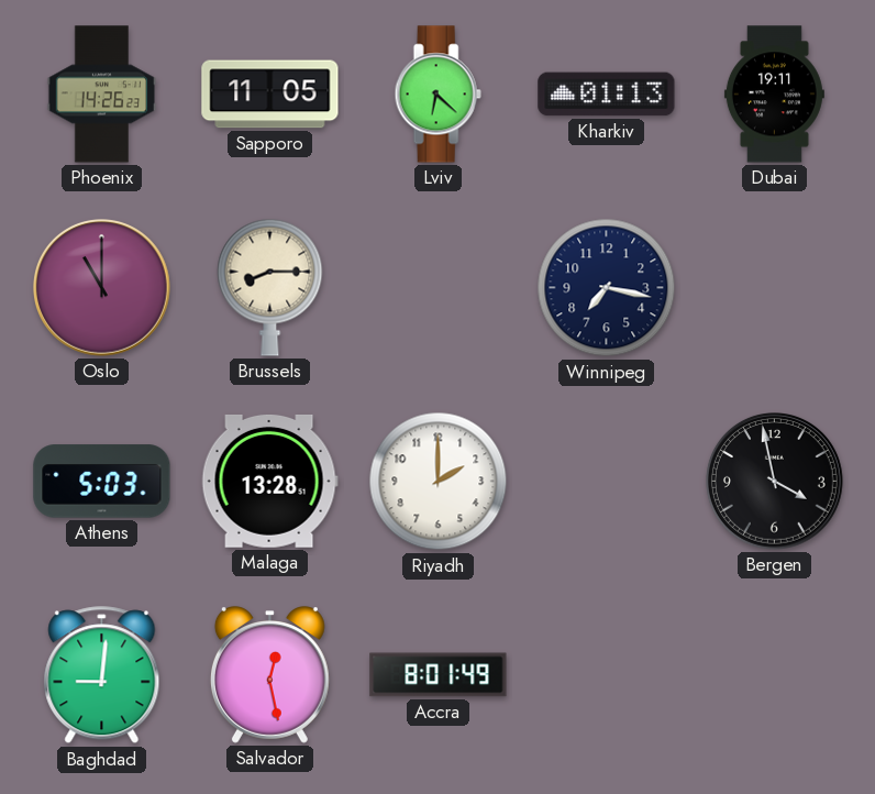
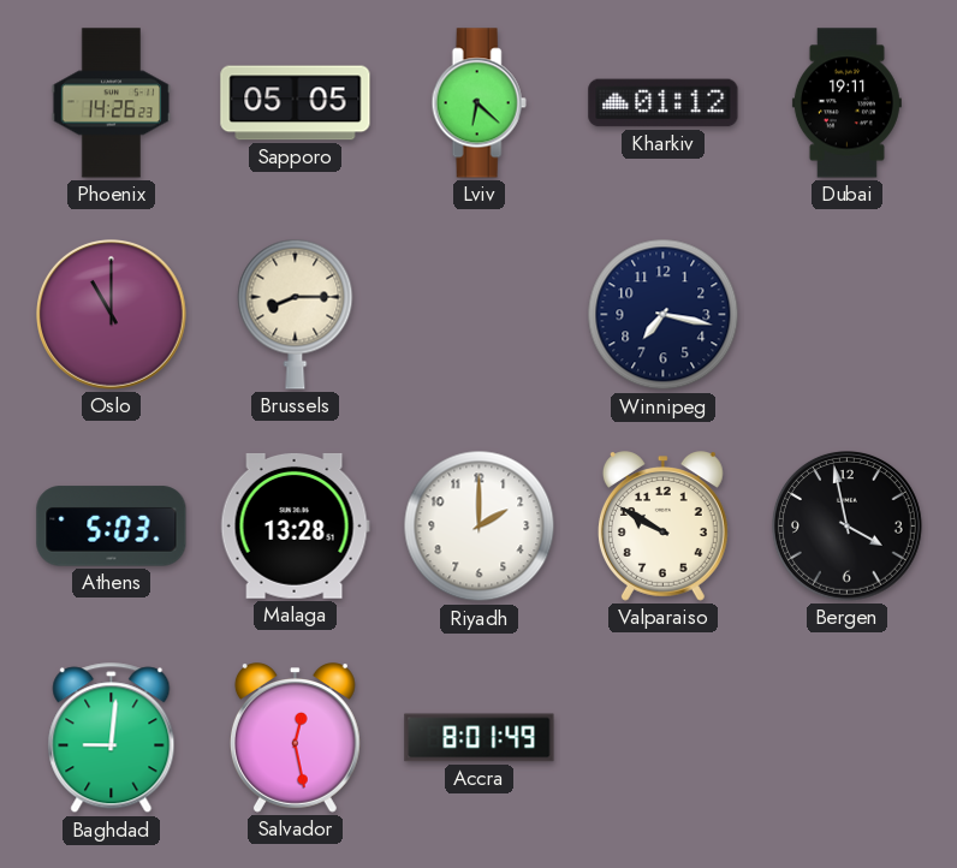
Sapporo: 11:05 -> 05:05 (296, 103)
Kharkiv: 01:13 -> 01:12 (664, 103)
Valparaiso: none -> 9:50 (662, 527)
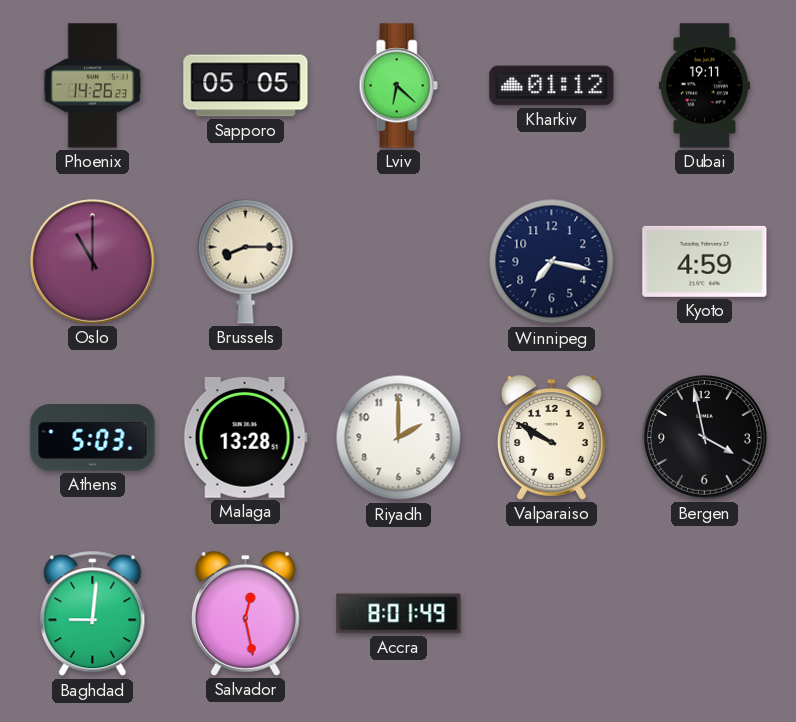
Kyoto: none -> 4:59 (705, 261)
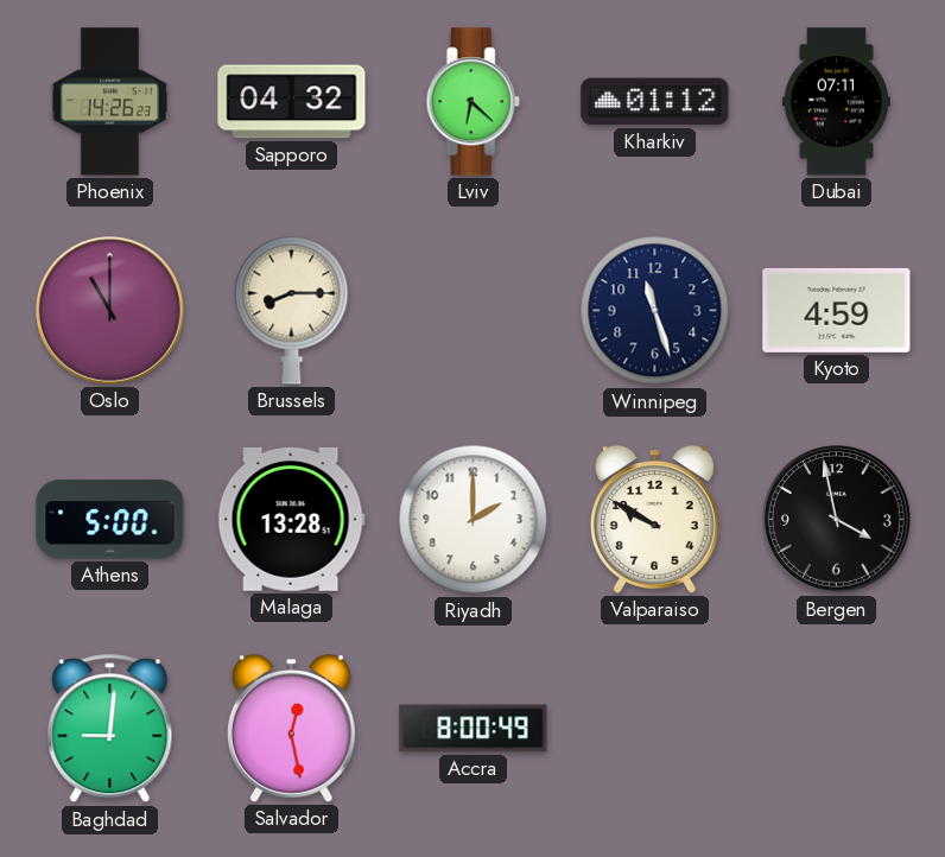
Sapporo: 05:05 -> 04:32 (292, 102)
Dubai: 19:11 -> 07:11 (836, 102)
Winnipeg: 7:17 -> 11:27 (655, 311)
Athens: 5:03 -> 5:00 (110, 520)
Accra: 8:01 -> 8:00 (474, 729)
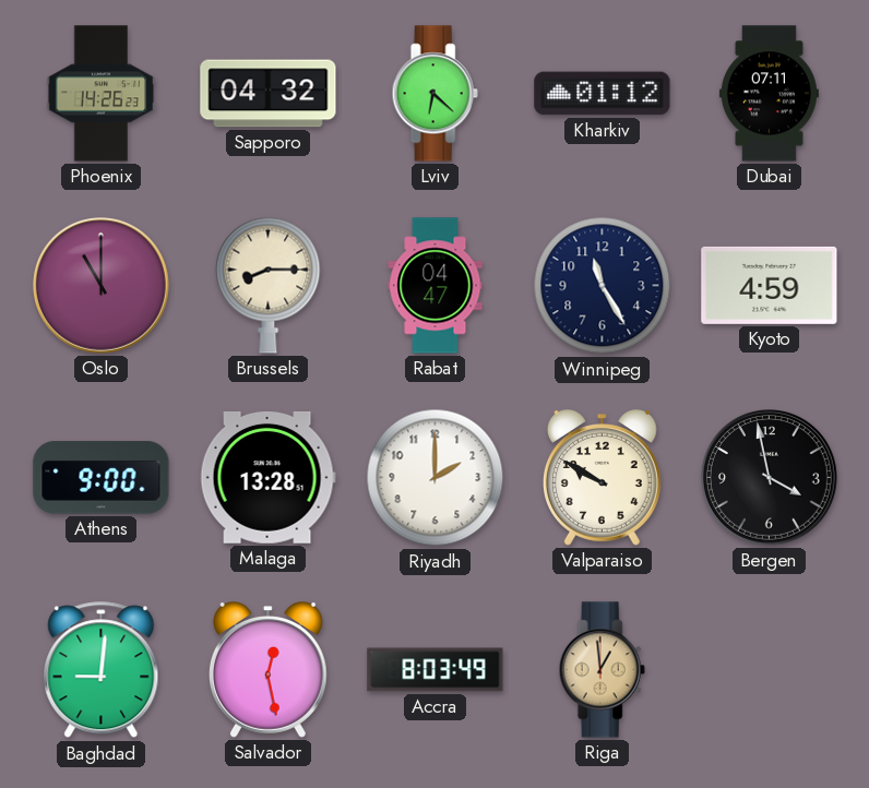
Rabat: none -> 04:47 (436, 286)
Winnipeg: 11:27 -> 11:25 (603, 286)
Athens: 5:00 -> 9:00 (102, 478)
Accra: 8:00 -> 8:03 (436, 670)
Riga: none -> 12:59 (602, 670)
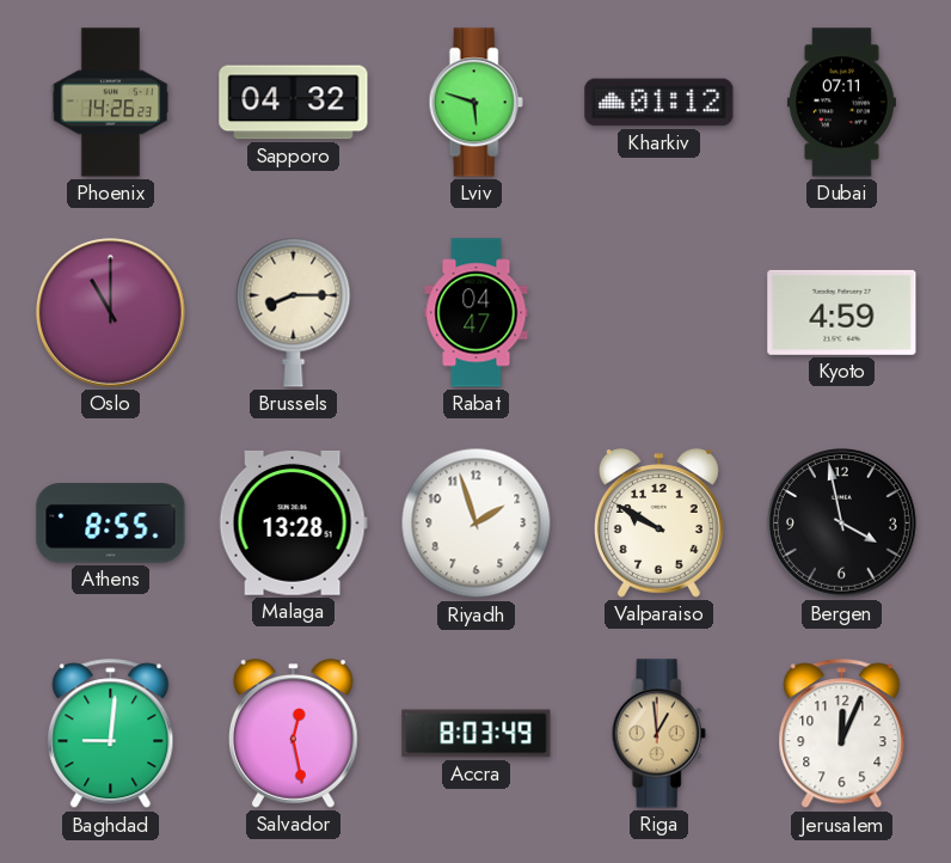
Lviv: 6:22 -> 5:48 (476, 103)
Winnipeg: 11:25 -> none (603, 286)
Athens: 9:00 -> 8:55 (111, 524)
Riyadh: 2:00 -> 1:57 (477, 524)
Jerusalem: none -> 12:04 (842, 734)
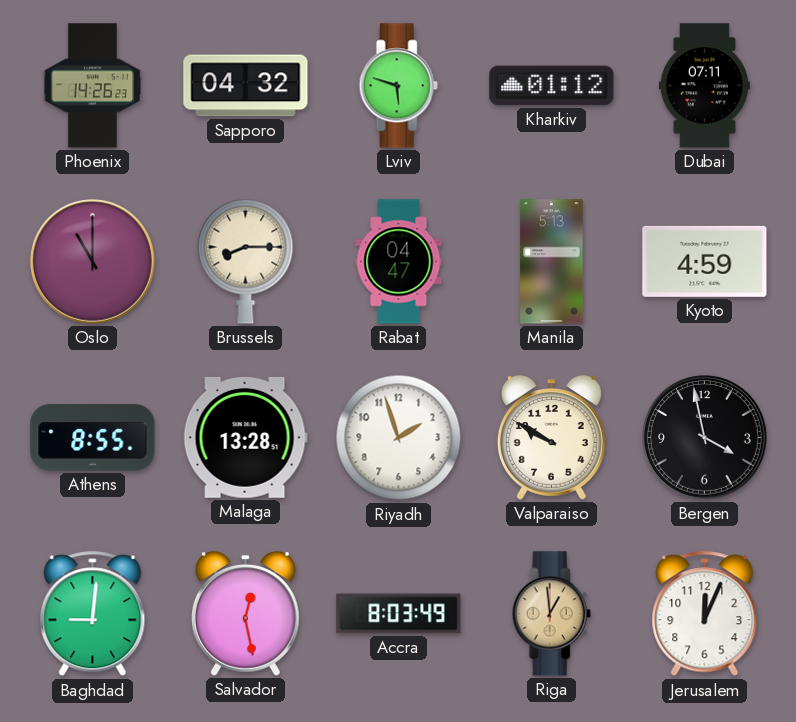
Manila: none -> 5:13 (552, 262)
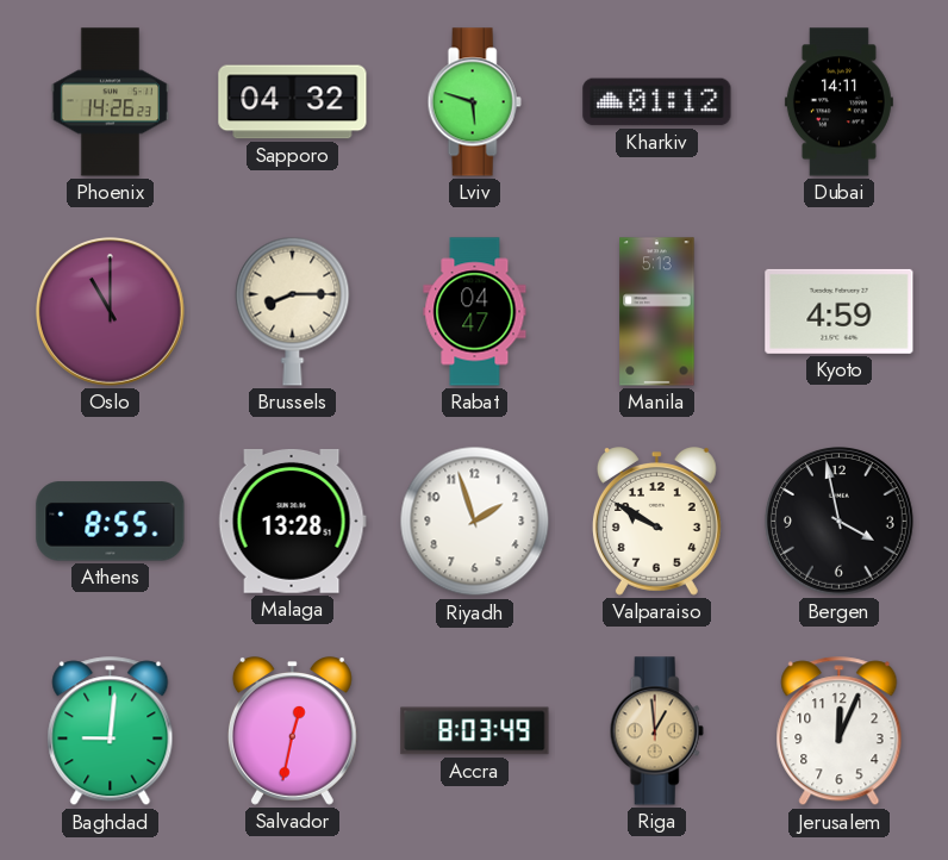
Dubai: 07:11 -> 14:11 (838, 102)
Salvador: 12:28 -> 12:32 (292, 731)
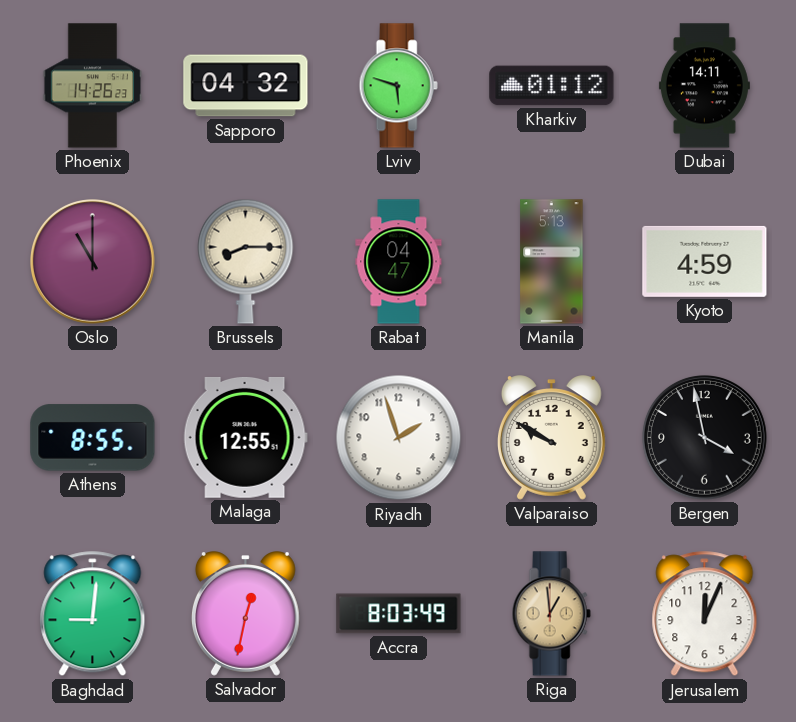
Malaga: 13:28 -> 12:55 (245, 437)
